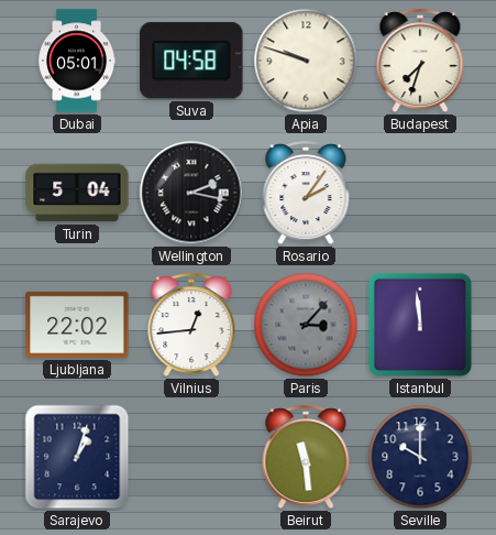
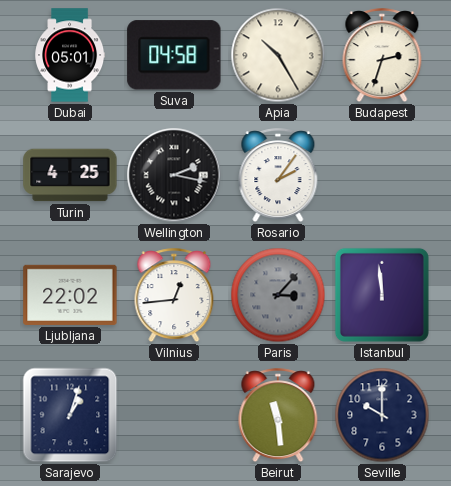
Apia: 9:48 -> 10:25 (278, 55)
Budapest: 7:33 -> 2:33 (382, 56)
Turin: 5:04 -> 4:25 (70, 175)
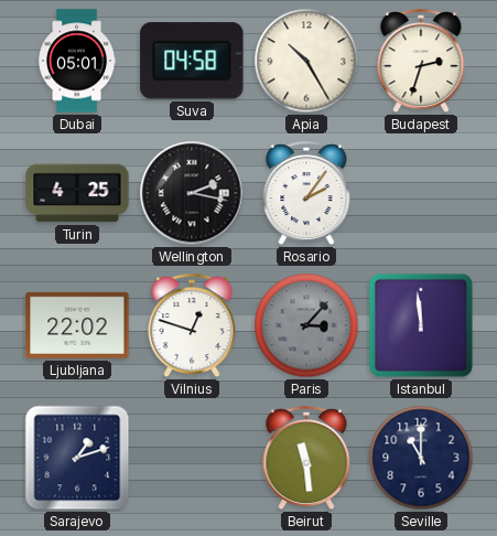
Vilnius: 12:44 -> 12:48 (192, 326)
Sarajevo: 1:03 -> 1:12 (77, 458)
Seville: 10:00 -> 11:00 (421, 458)
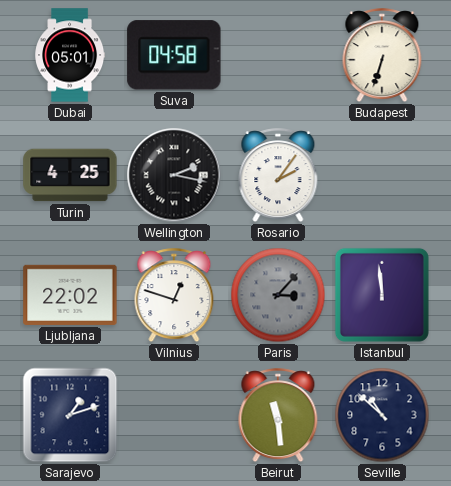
Apia: 10:25 -> none (306, 61)
Budapest: 2:33 -> 6:33 (382, 56)
Seville: 11:00 -> 10:52 (382, 415)
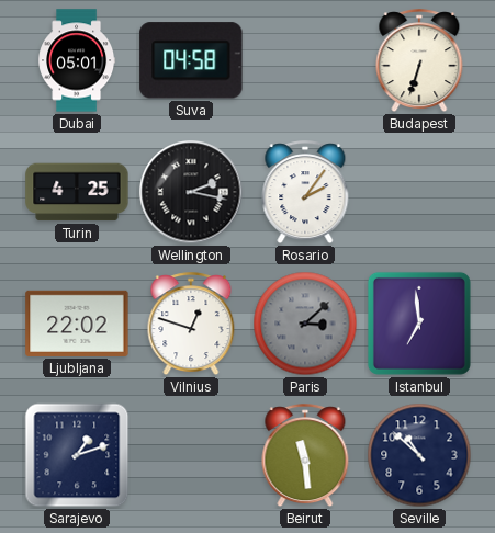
Paris: 3:07 -> 3:08 (305, 324)
Istanbul: 11:59 -> 6:59 (419, 324)
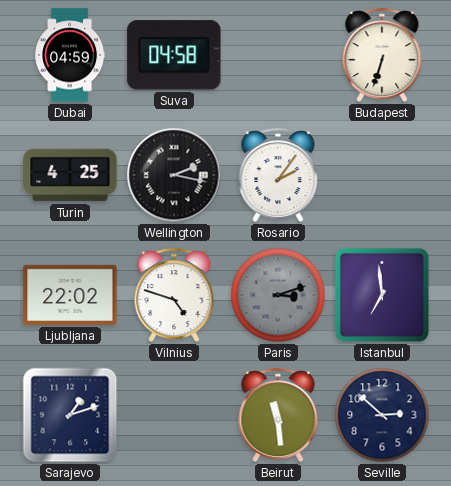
Dubai: 05:01 -> 04:59 (70, 55)
Vilnius: 12:48 -> 4:48 (174, 296)
Paris: 3:08 -> 3:12 (278, 295)
Seville: 10:52 -> 2:52 (382, 415)
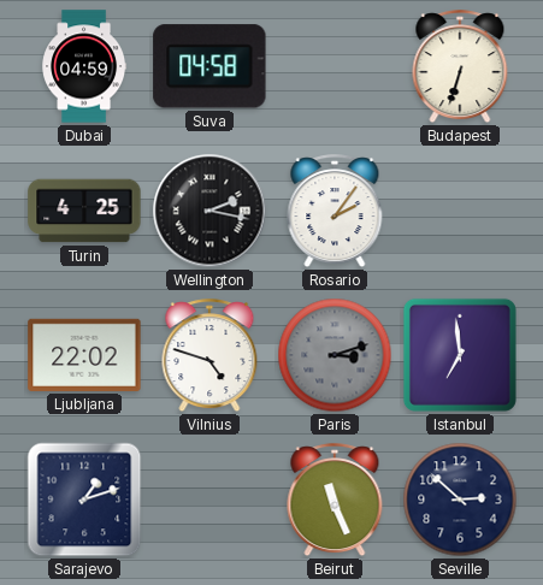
Beirut: 11:29 -> 11:26 (335, 501)
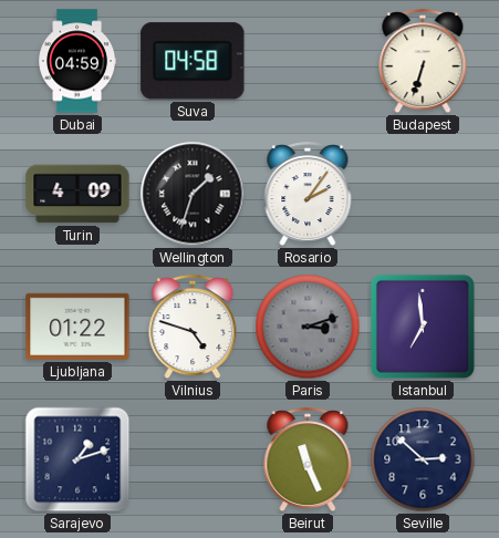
Turin: 4:25 -> 4:09 (77, 194)
Wellington: 2:17 -> 1:33 (193, 194)
Ljubljana: 22:02 -> 01:22 (77, 327)
